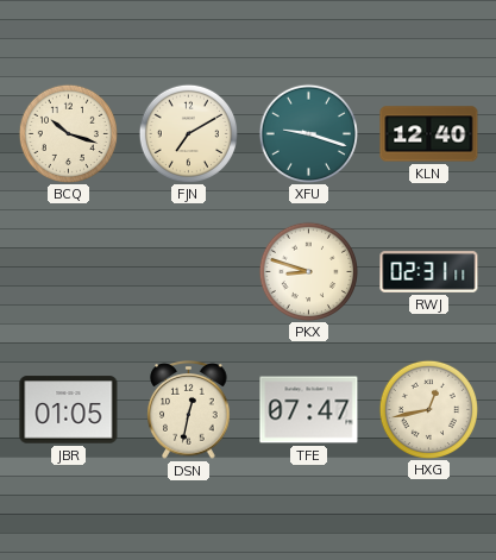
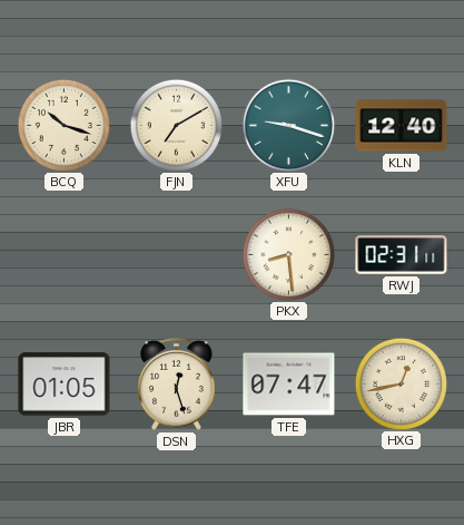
PKX: 8:48 -> 8:29 (288, 254)
DSN: 12:32 -> 12:27 (177, 385)
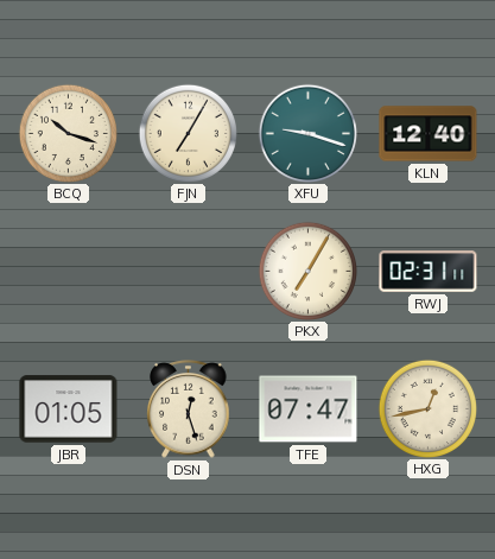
FJN: 7:10 -> 7:05 (188, 133)
PKX: 8:29 -> 7:05 (307, 271)
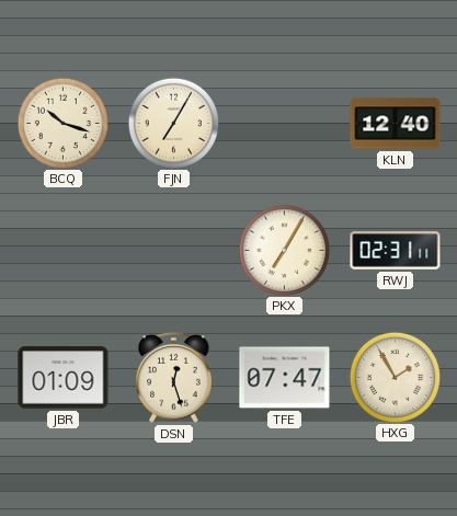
XFU: 9:18 -> none (307, 133)
JBR: 01:05 -> 01:09 (64, 378)
HXG: 12:43 -> 1:55 (395, 377)
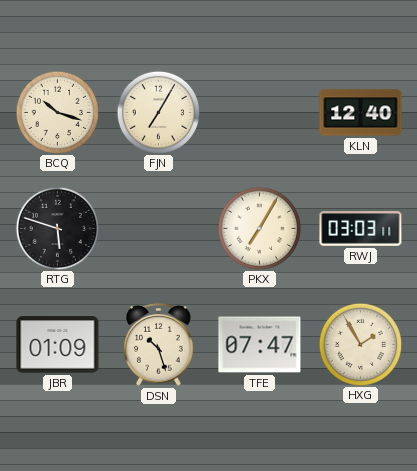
RTG: none -> 5:48 (57, 228)
RWJ: 02:31 -> 03:03 (361, 229)
DSN: 12:27 -> 10:27 (159, 345)
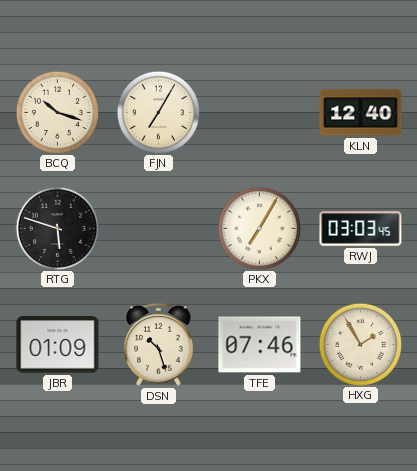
RWJ: 03:03:11 -> 03:03:45 (361, 229)
TFE: 07:47 -> 07:46 (260, 345)
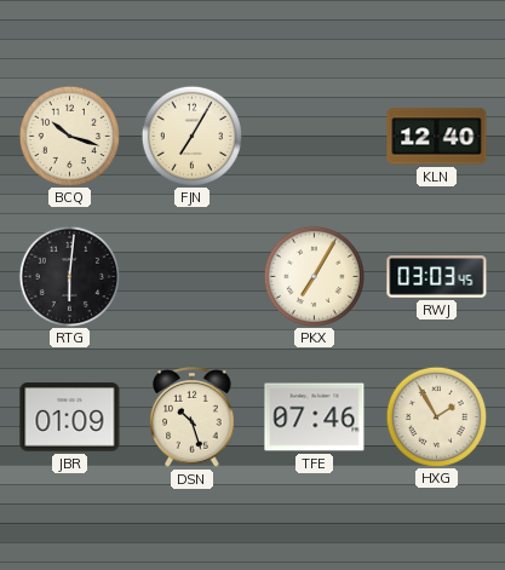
RTG: 5:48 -> 6:01 (69, 276)
